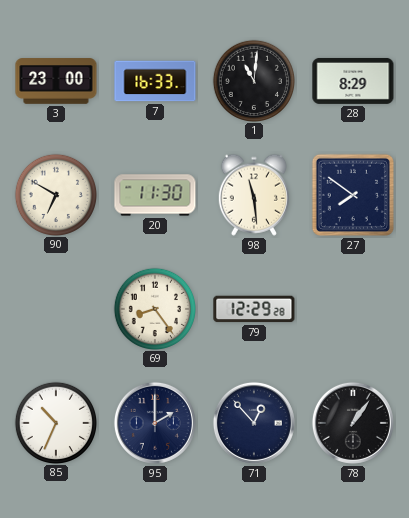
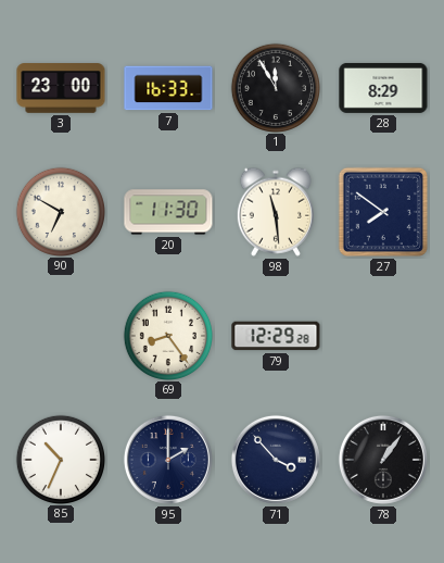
1: 11:01 -> 11:55 (275, 87)
71: 12:53 -> 3:53 (276, 460)
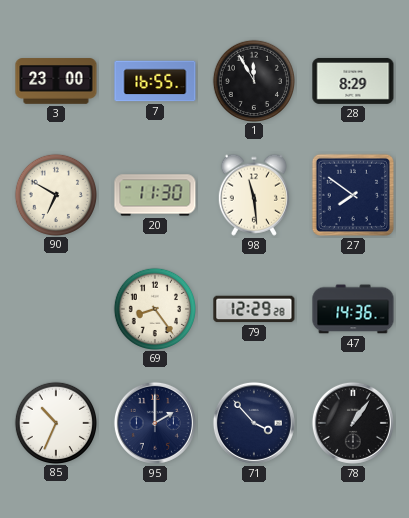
7: 16:33 -> 16:55 (155, 81)
47: none -> 14:36 (353, 309)
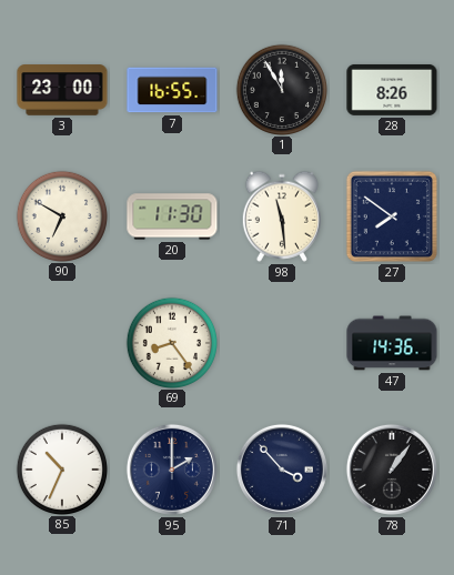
28: 8:29 -> 8:26 (392, 90)
79: 12:29 -> none (254, 309)
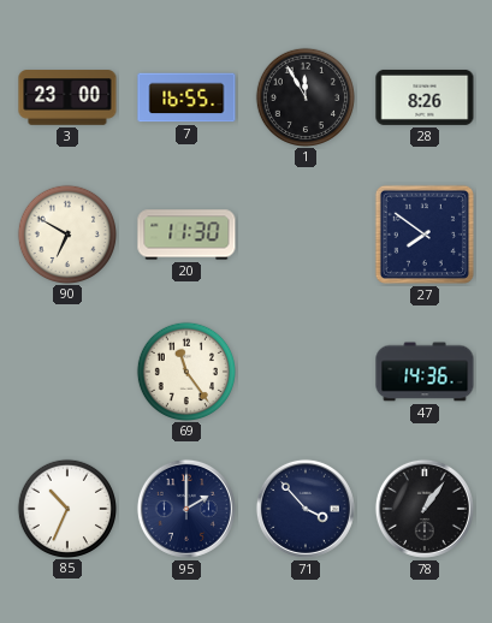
98: 11:29 -> none (282, 216)
69: 8:24 -> 11:24 (185, 370)
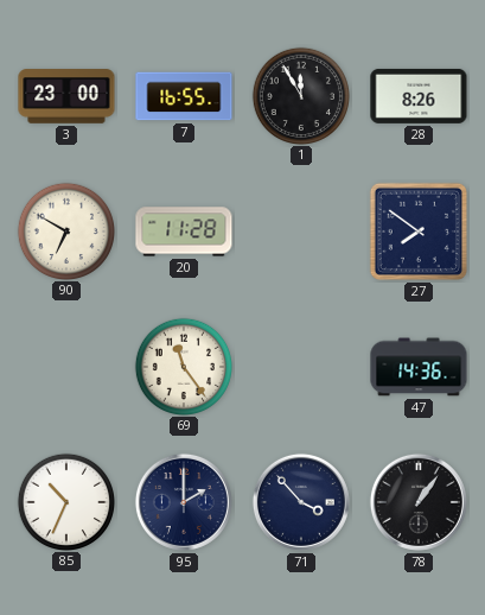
20: 11:30 -> 11:28 (184, 232)
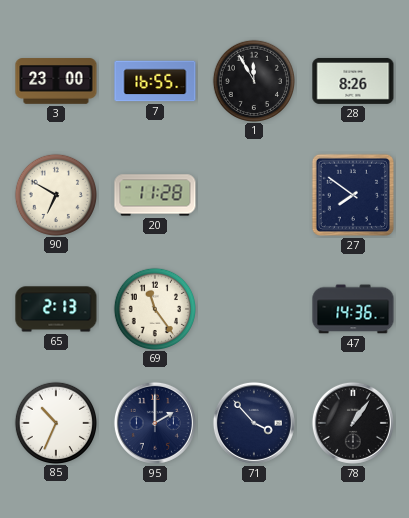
65: none -> 2:13 (56, 309)
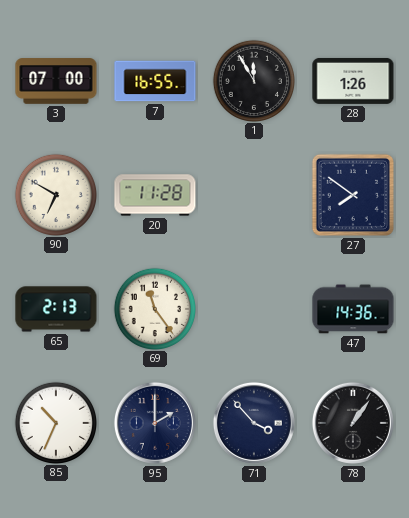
3: 23:00 -> 07:00 (56, 81)
28: 8:26 -> 1:26 (353, 81)
